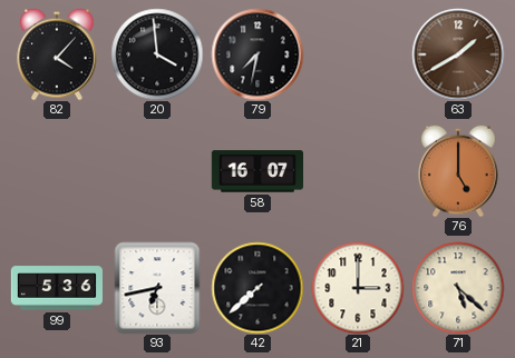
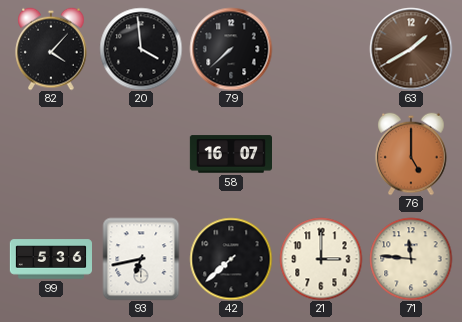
79: 7:32 -> 7:38 (231, 49)
71: 5:22 -> 11:46 (411, 259)
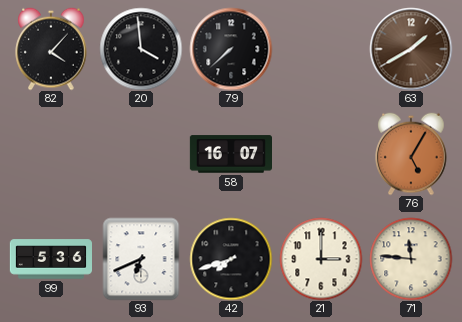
76: 5:00 -> 5:05 (411, 154)
93: 6:43 -> 6:41 (141, 259)
42: 7:38 -> 7:42 (231, 259)
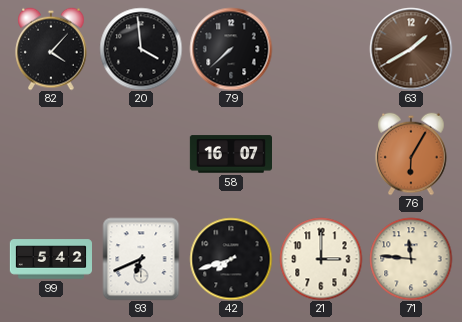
76: 5:05 -> 6:05 (411, 154)
99: 5:36 -> 5:42 (50, 259)
